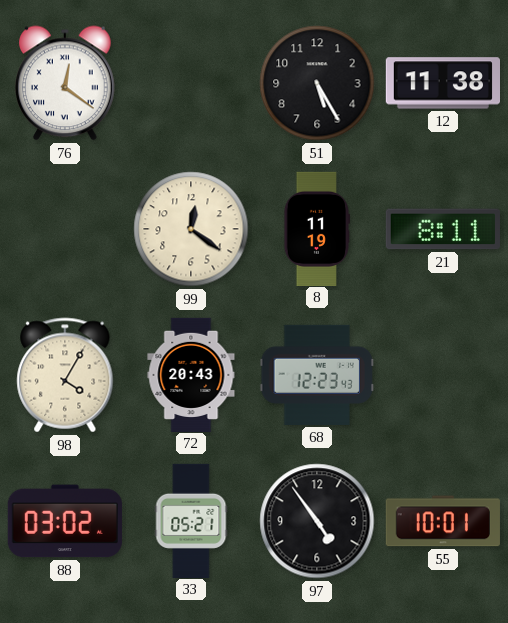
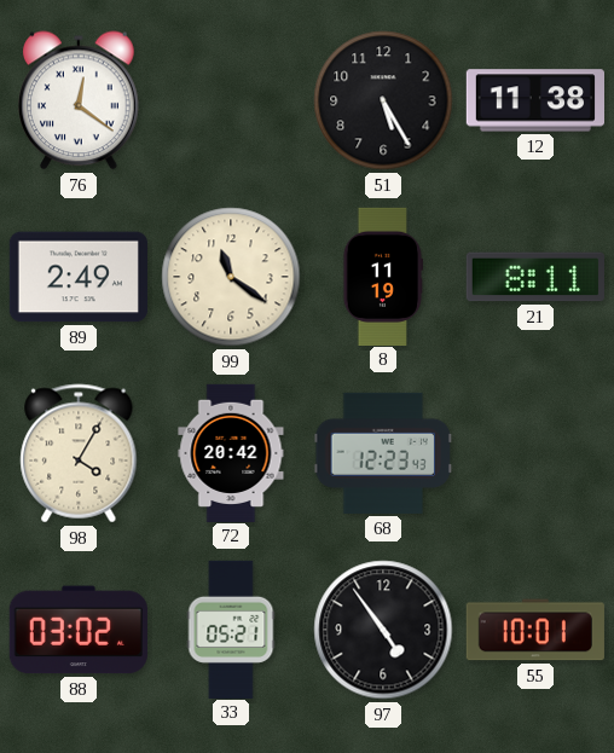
89: none -> 2:49 (79, 277)
99: 12:21 -> 11:21 (231, 277)
72: 20:43 -> 20:42 (231, 452)
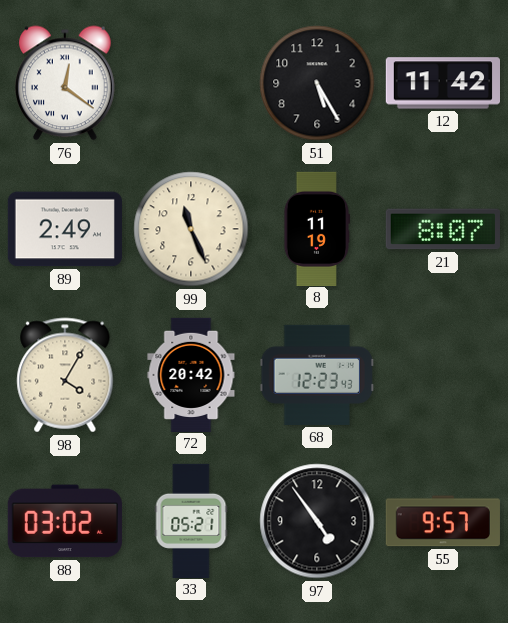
12: 11:38 -> 11:42 (442, 83)
99: 11:21 -> 11:26 (191, 229)
21: 8:11 -> 8:07 (443, 229)
55: 10:01 -> 9:57 (443, 521)
